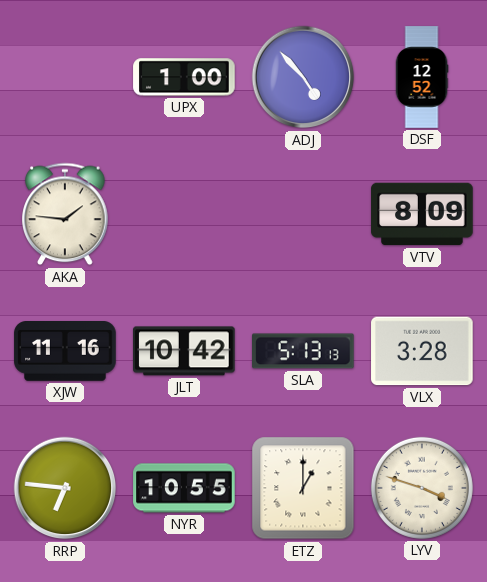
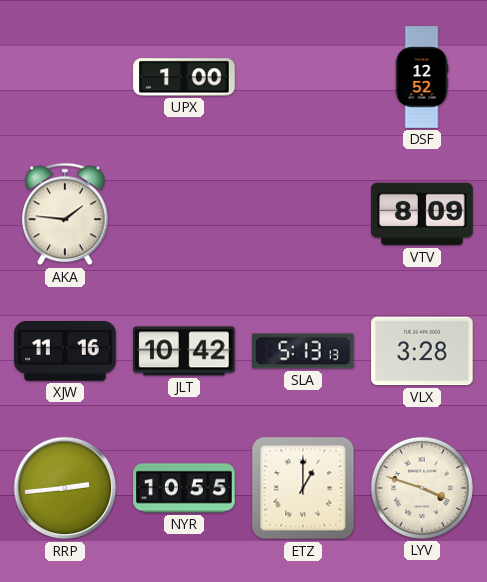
ADJ: 4:53 -> none (303, 77)
RRP: 6:46 -> 2:44 (65, 488)
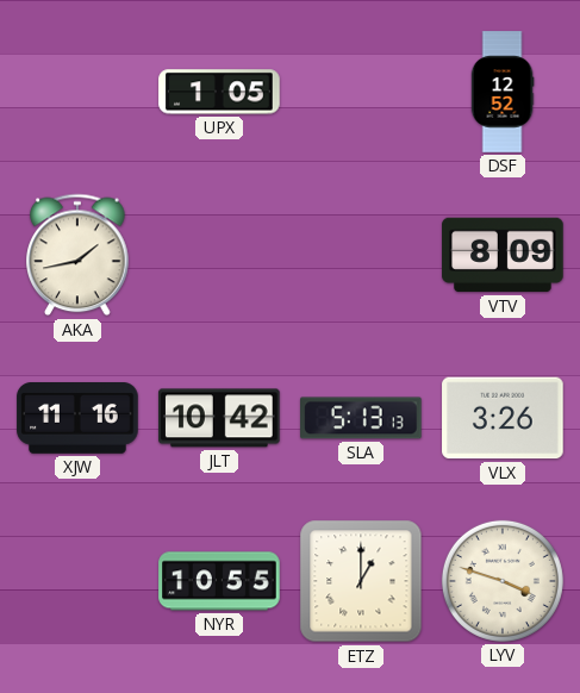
UPX: 1:00 -> 1:05 (219, 92)
AKA: 1:46 -> 1:43 (77, 255)
VLX: 3:28 -> 3:26 (503, 418)
RRP: 2:44 -> none (65, 488)
